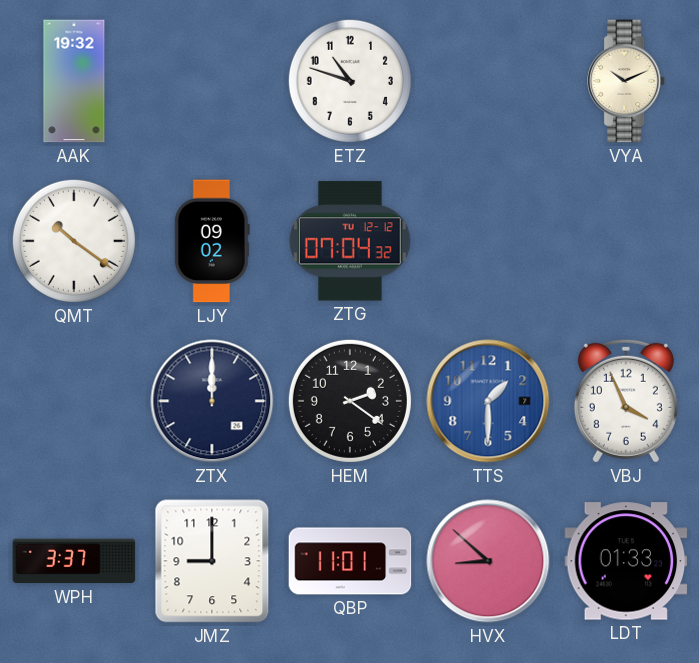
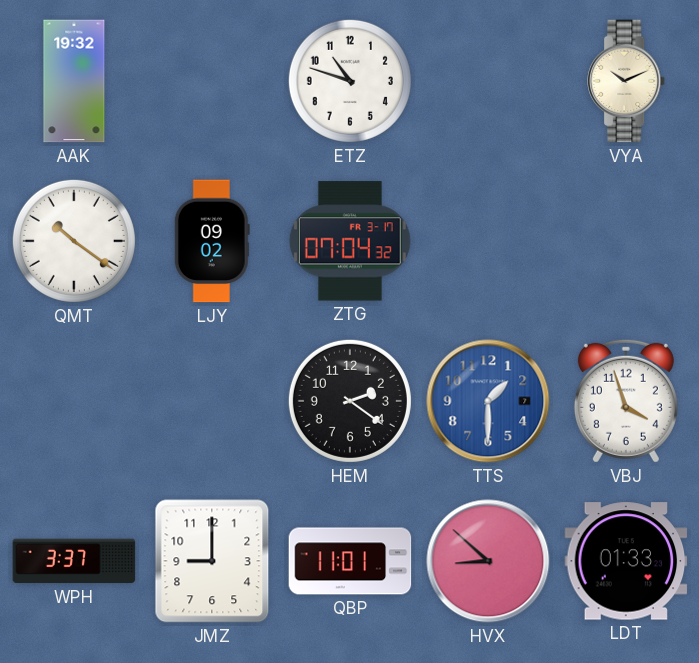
ZTG date: TU 12-12 -> FR 3-17 (350, 241)
ZTX: 12:00 -> none (212, 401)
VBJ: 3:56 -> 3:57 (626, 401)
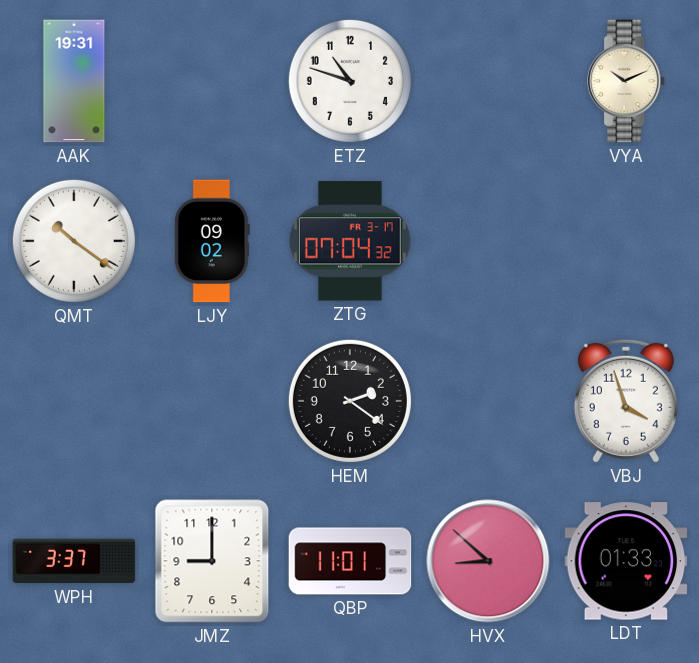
AAK: 19:32 -> 19:31 (74, 81)
TTS: 1:30 -> none (488, 401)
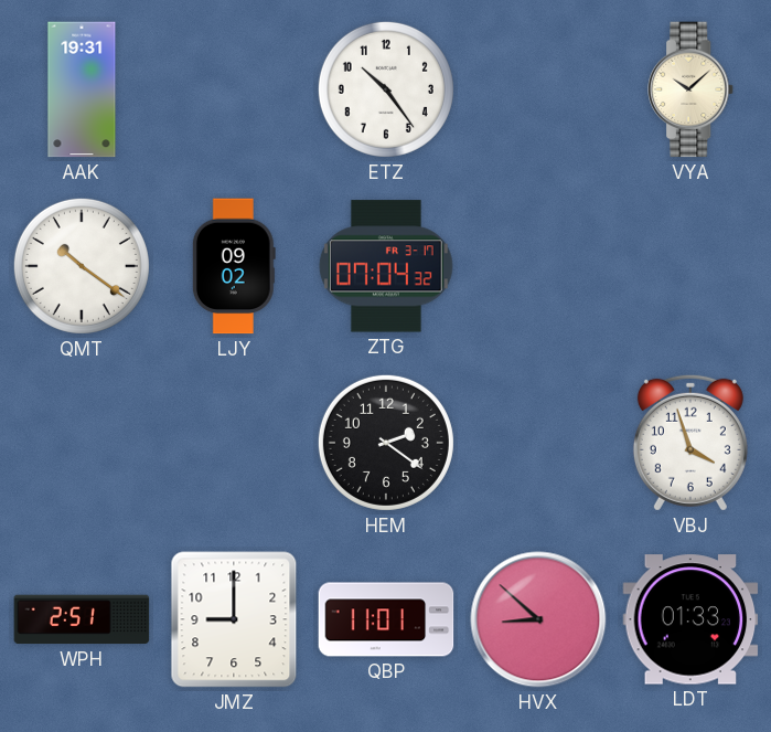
ETZ: 10:48 -> 10:24 (386, 89)
VYA: 10:11 -> 10:08 (692, 89)
WPH: 3:37 -> 2:51 (82, 619)
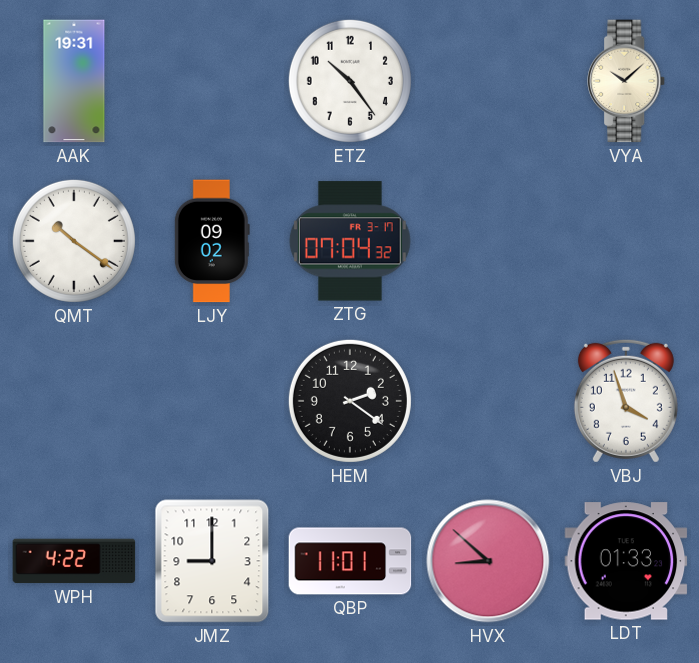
WPH: 2:51 -> 4:22 (74, 561)
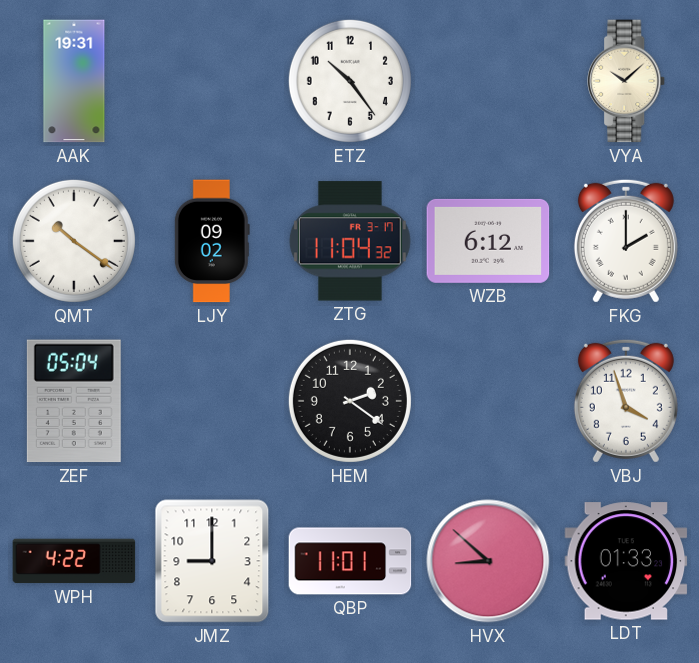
ZTG: 07:04 -> 11:04 (350, 241)
WZB: none -> 6:12 (488, 241)
FKG: none -> 2:00 (626, 241)
ZEF: none -> 05:04 (74, 401)
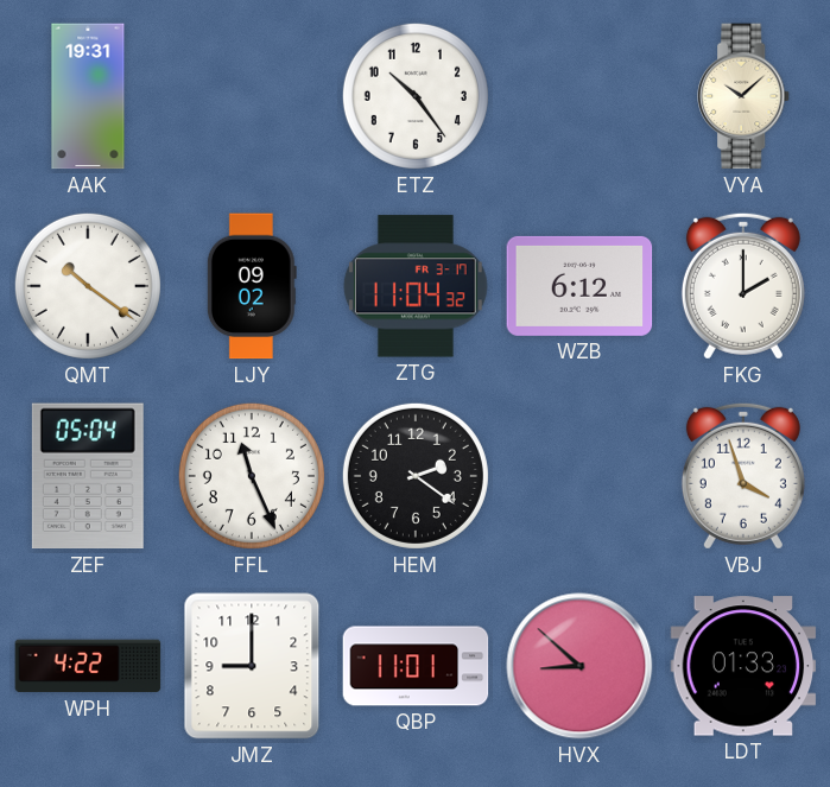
FFL: none -> 11:26 (252, 476)
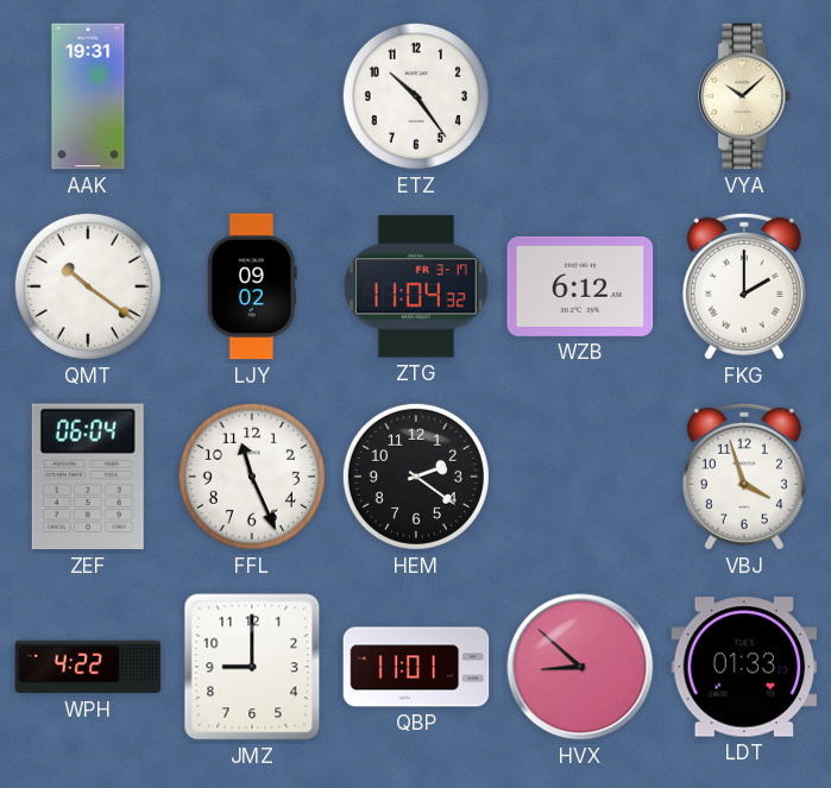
ZEF: 05:04 -> 06:04 (88, 477)
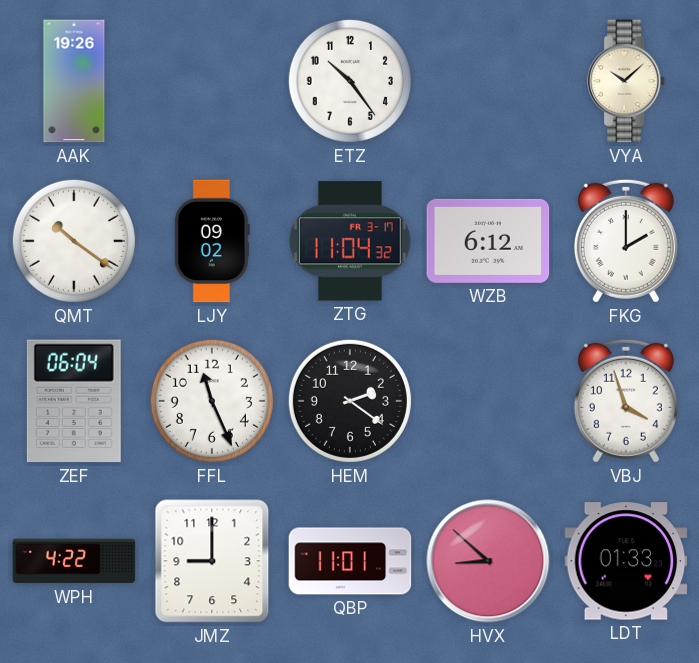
AAK: 19:31 -> 19:26 (74, 81)
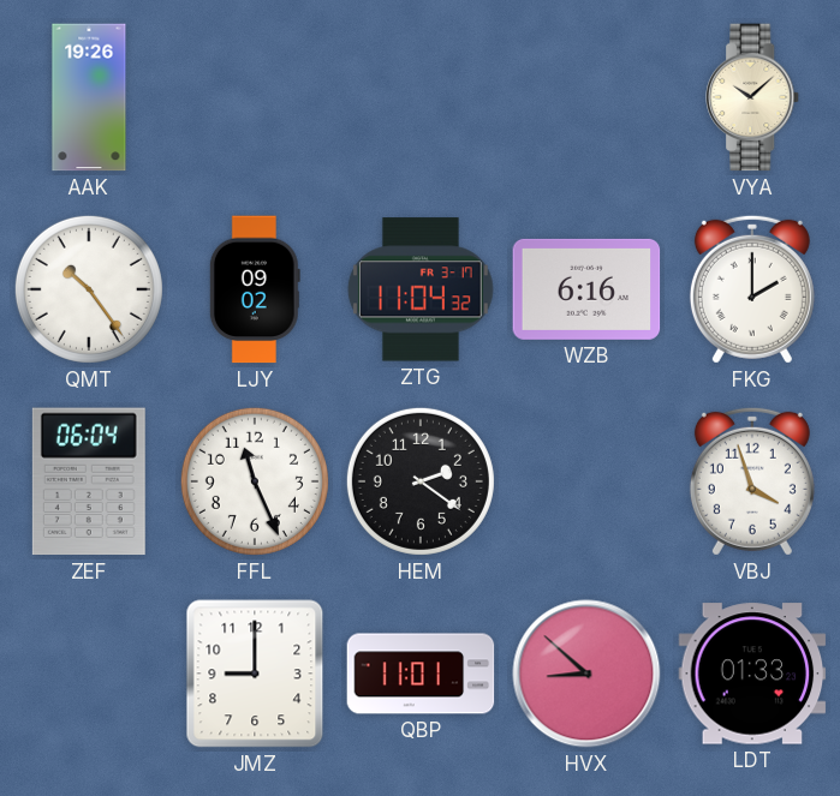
ETZ: 10:24 -> none (350, 81)
QMT: 10:21 -> 10:24 (89, 289)
WZB: 6:12 -> 6:16 (586, 289)
WPH: 4:22 -> none (74, 561)
